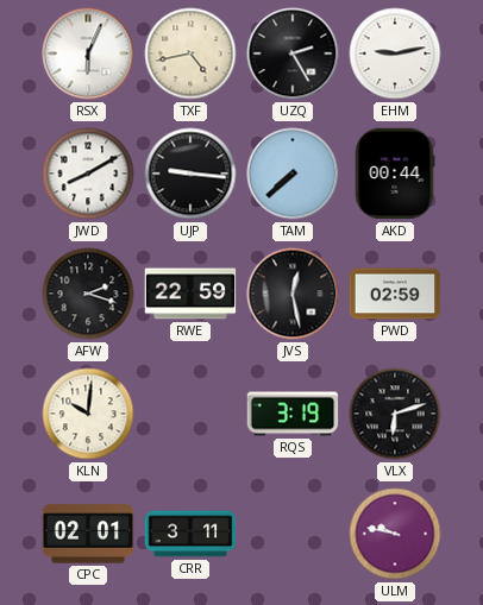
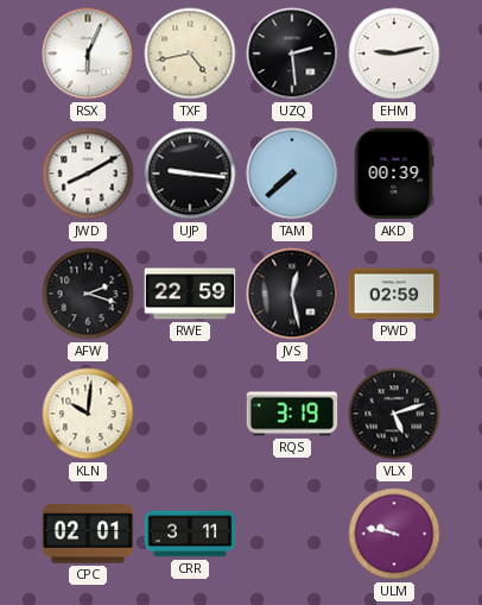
UZQ: 2:25 -> 2:29 (292, 53)
AKD: 00:44 -> 00:39 (394, 174)
VLX: 6:12 -> 5:12 (394, 414)
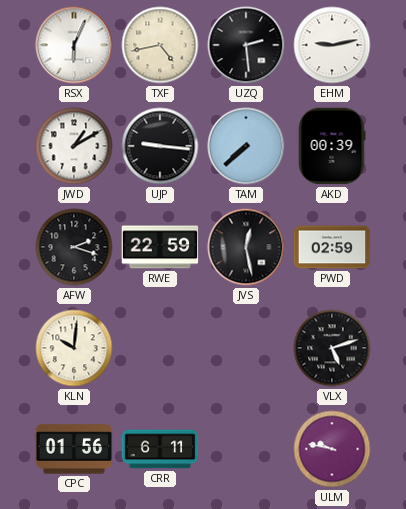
JWD: 8:10 -> 1:10 (74, 146)
RQS: 3:19 -> none (292, 414)
CPC: 02:01 -> 01:56 (74, 449)
CRR: 3:11 -> 6:11 (160, 449)
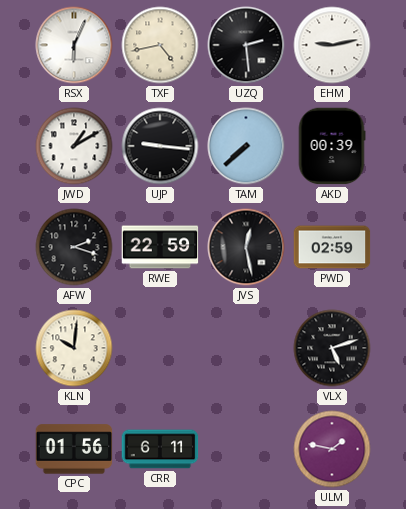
ULM: 9:47 -> 1:47 (332, 449)
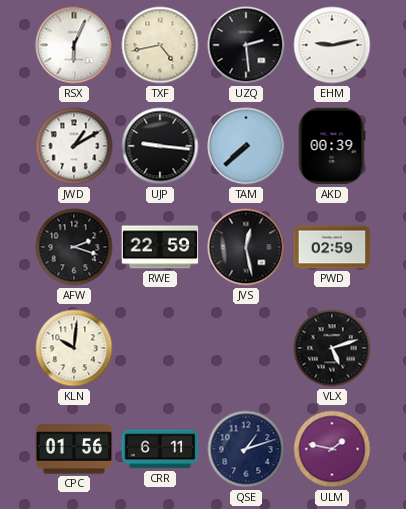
QSE: none -> 1:12 (246, 449)
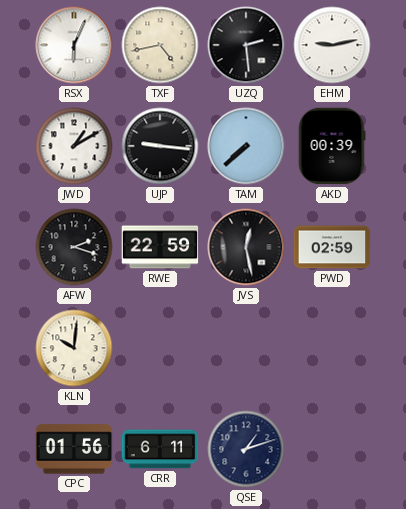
VLX: 5:12 -> none (332, 348)
ULM: 1:47 -> none (332, 449)
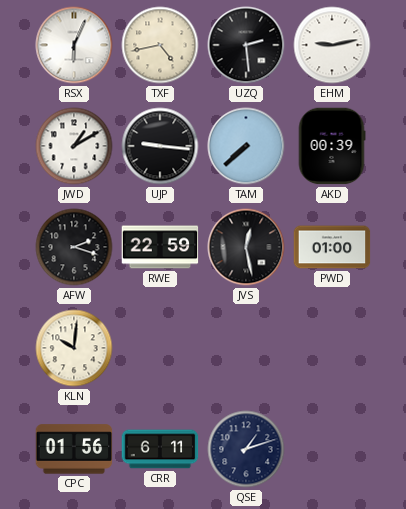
PWD: 02:59 -> 01:00 (332, 247)
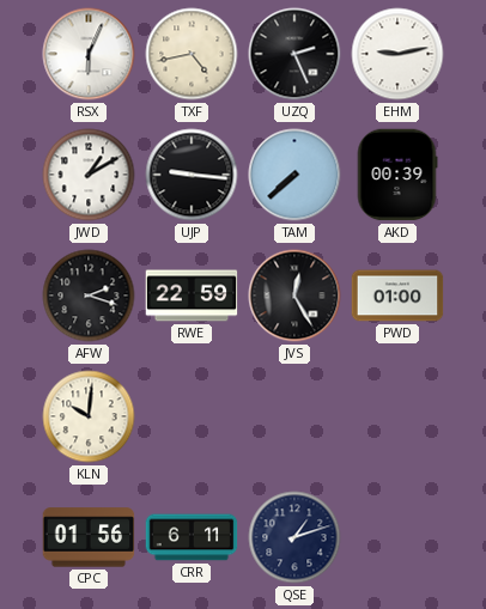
UZQ: 2:29 -> 2:26 (294, 54)
JVS: 12:28 -> 12:25 (294, 296)
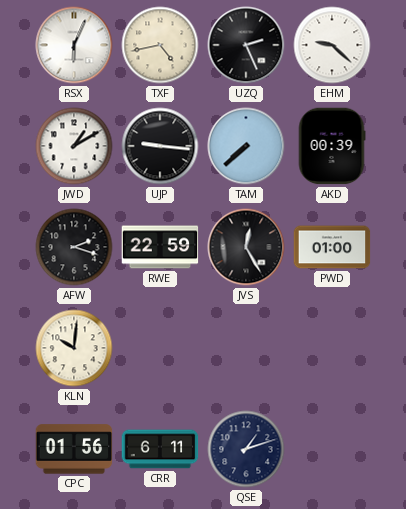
EHM: 9:13 -> 9:22 (332, 45)
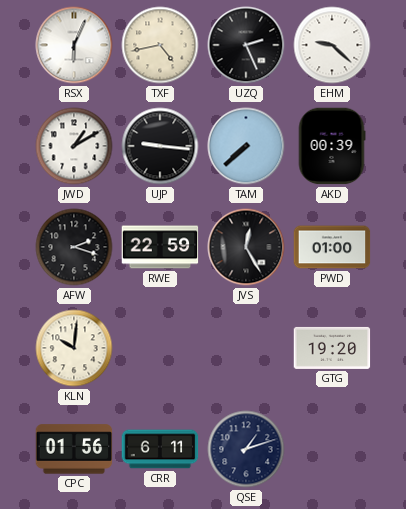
GTG: none -> 19:20 (332, 348)
